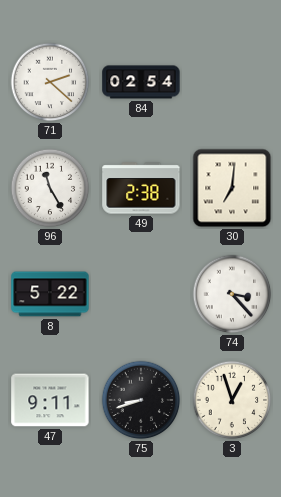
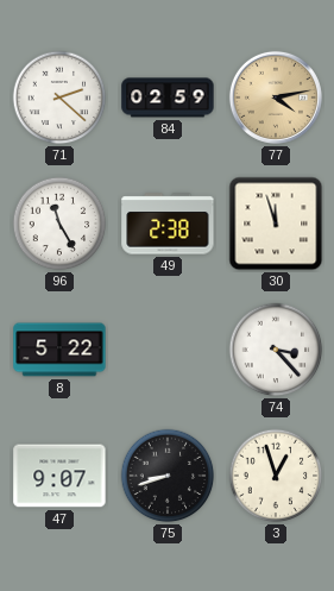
84: 02:54 -> 02:59 (168, 98)
77: none -> 4:13 (276, 98)
30: 7:01 -> 11:57 (276, 224)
47: 9:11 -> 9:07 (59, 476)
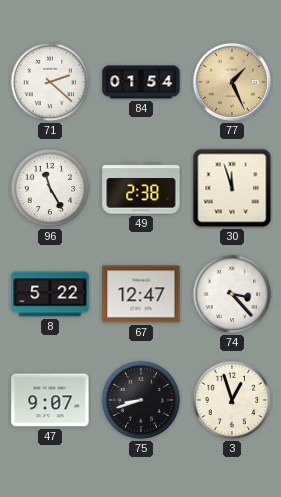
84: 02:59 -> 01:54 (141, 82)
77: 4:13 -> 1:26 (232, 82)
67: none -> 12:47 (141, 294)
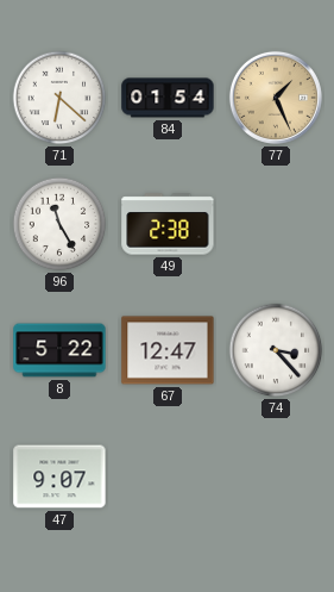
71: 2:22 -> 6:22 (59, 98)
30: 11:57 -> none (232, 188)
75: 8:42 -> none (141, 400)
3: 12:57 -> none (232, 400)
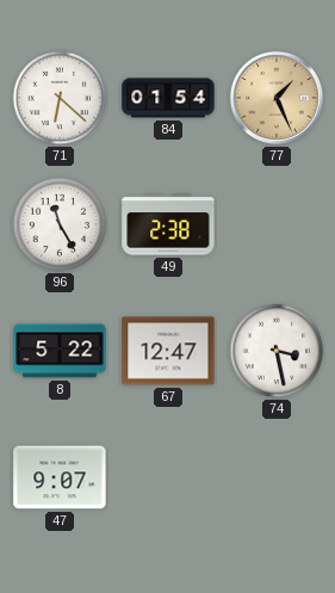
74: 3:23 -> 3:28 (277, 351)
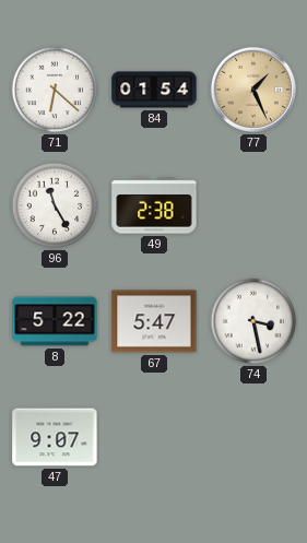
67: 12:47 -> 5:47 (154, 321)
